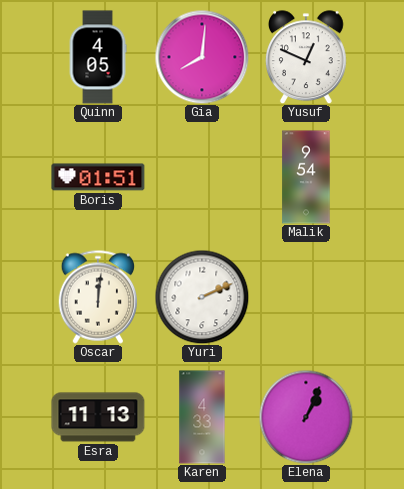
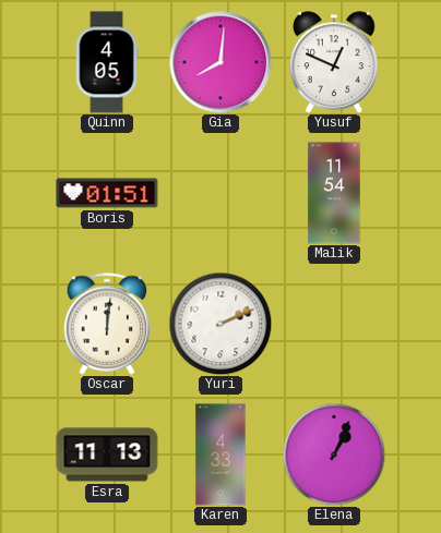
Malik: 9:54 -> 11:54 (334, 193)
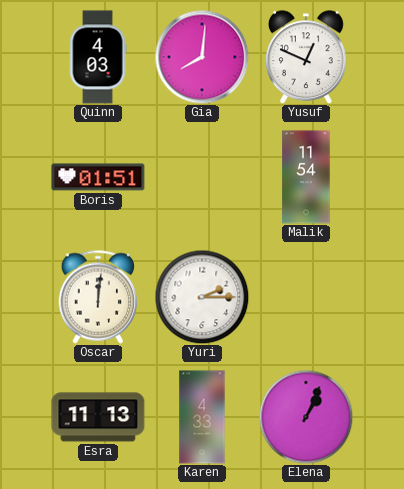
Quinn: 4:05 -> 4:03 (98, 57)
Yuri: 2:11 -> 2:15 (202, 297)
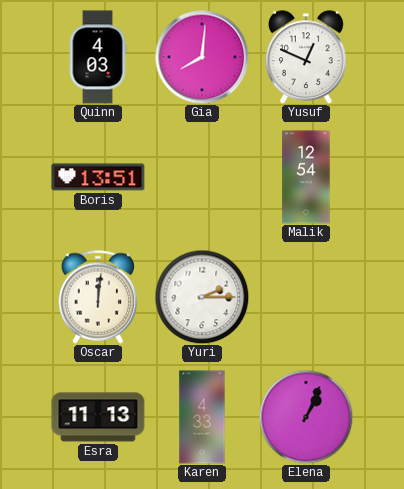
Boris: 01:51 -> 13:51 (98, 177)
Malik: 11:54 -> 12:54 (306, 177)
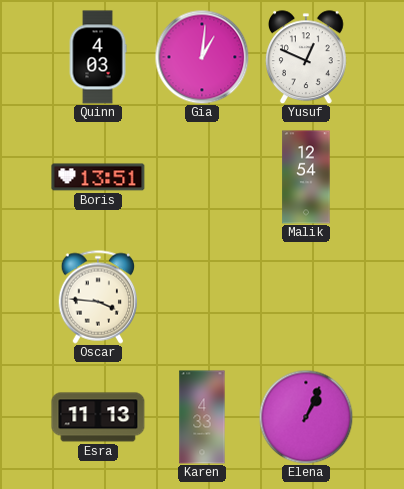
Gia: 8:01 -> 1:01 (202, 57)
Oscar: 12:01 -> 3:46 (97, 297)
Yuri: 2:15 -> none (202, 297)
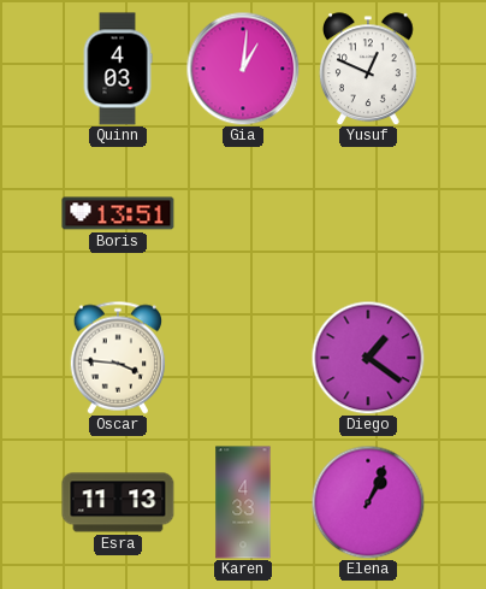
Malik: 12:54 -> none (306, 177)
Diego: none -> 1:21 (368, 358)
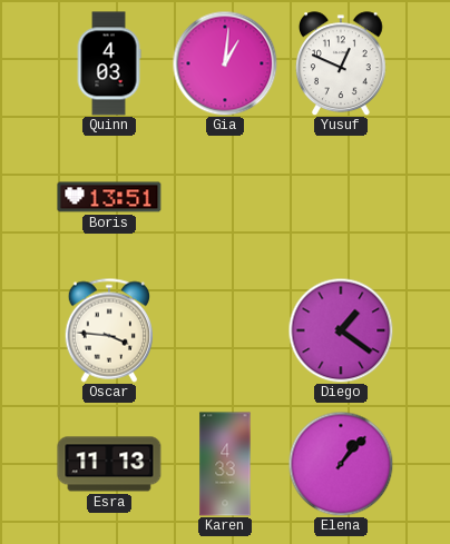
Elena: 1:04 -> 1:07 (341, 464)
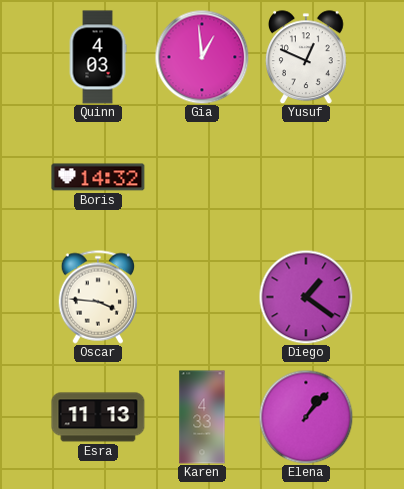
Gia: 1:01 -> 12:59 (202, 57)
Boris: 13:51 -> 14:32 (98, 177)
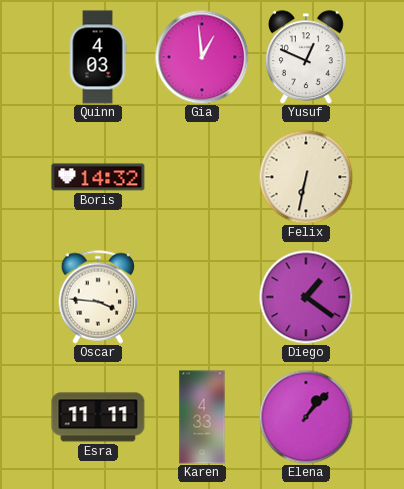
Felix: none -> 6:32 (306, 177)
Esra: 11:13 -> 11:11 (98, 417)
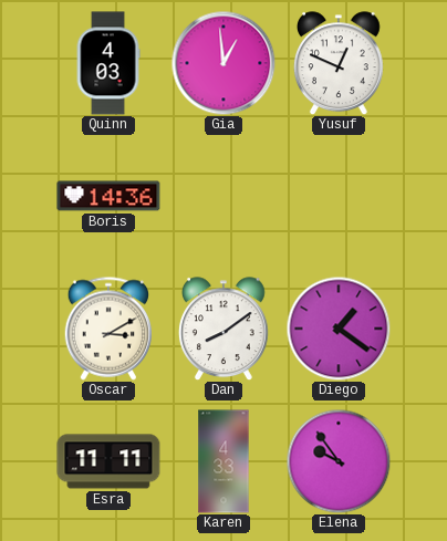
Boris: 14:32 -> 14:36 (108, 196)
Felix: 6:32 -> none (306, 177)
Oscar: 3:46 -> 3:10 (107, 329)
Dan: none -> 8:09 (224, 329)
Elena: 1:07 -> 9:54 (339, 461)
